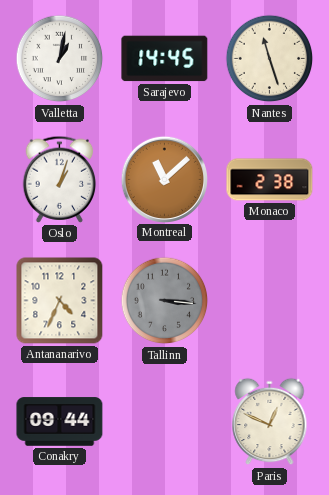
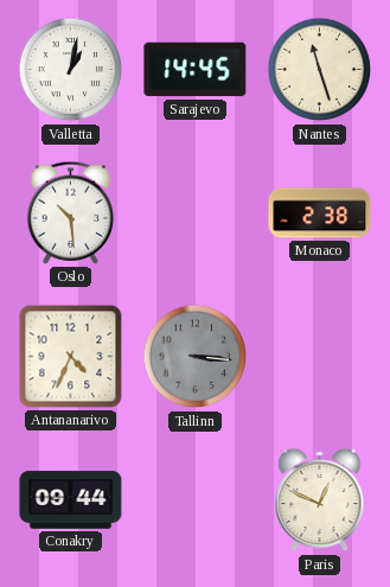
Oslo: 1:03 -> 10:29 (71, 212)
Montreal: 11:08 -> none (164, 179)
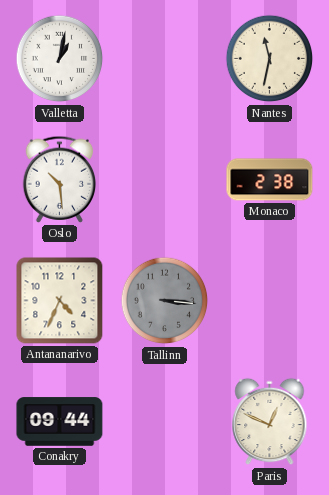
Sarajevo: 14:45 -> none (196, 70)
Nantes: 11:27 -> 11:32 (270, 59)
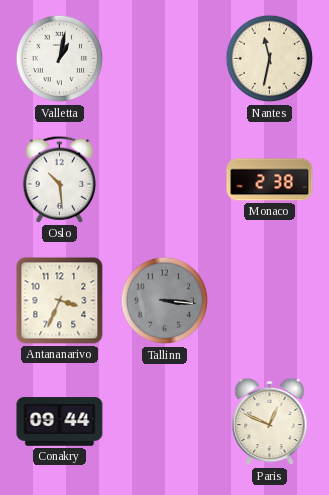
Antananarivo: 4:34 -> 3:34 (60, 301)
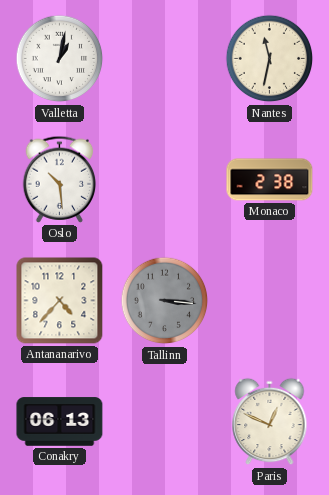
Antananarivo: 3:34 -> 4:37 (60, 301)
Conakry: 09:44 -> 06:13 (60, 422)
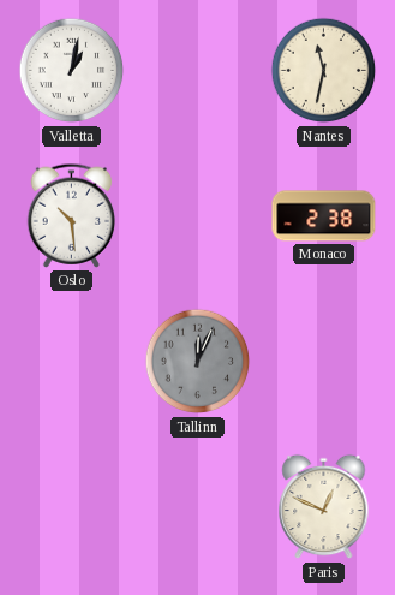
Antananarivo: 4:37 -> none (60, 301)
Tallinn: 3:16 -> 12:04 (198, 362)
Conakry: 06:13 -> none (60, 422)
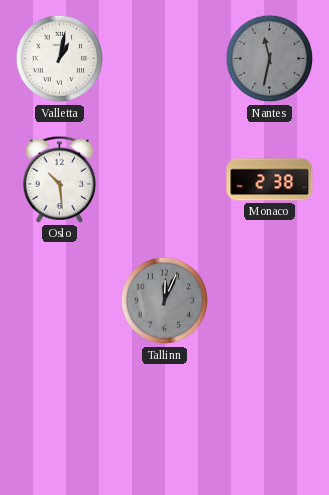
Nantes dial: cream -> grey (270, 59)
Paris: 12:49 -> none (324, 507)
